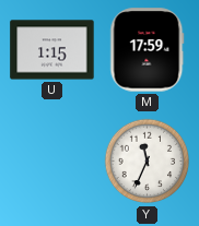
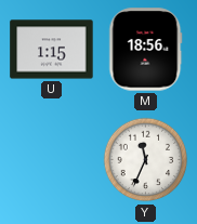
M: 17:59 -> 18:56 (146, 50)
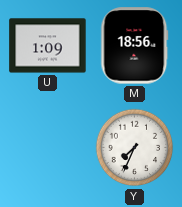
U: 1:15 -> 1:09 (48, 46)
Y: 11:34 -> 7:34 (135, 148)
